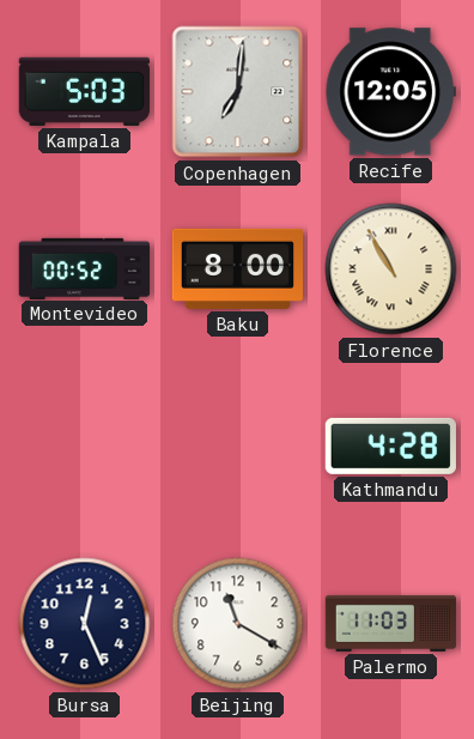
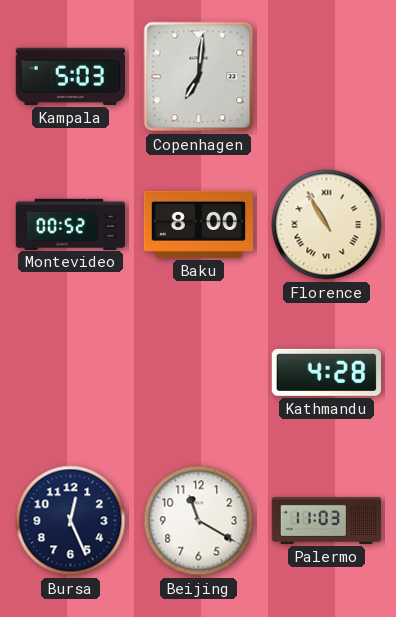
Recife: 12:05 -> none (390, 92)
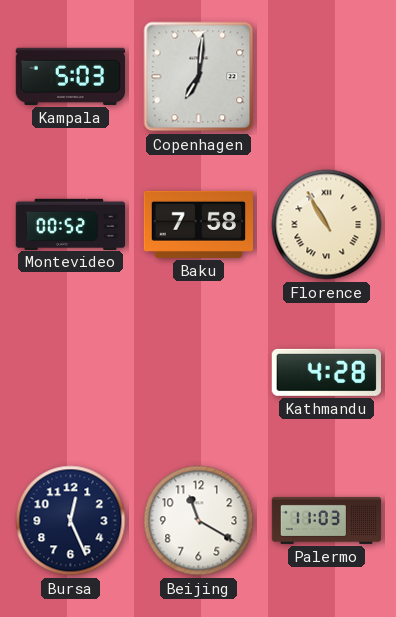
Baku: 8:00 -> 7:58 (198, 224)
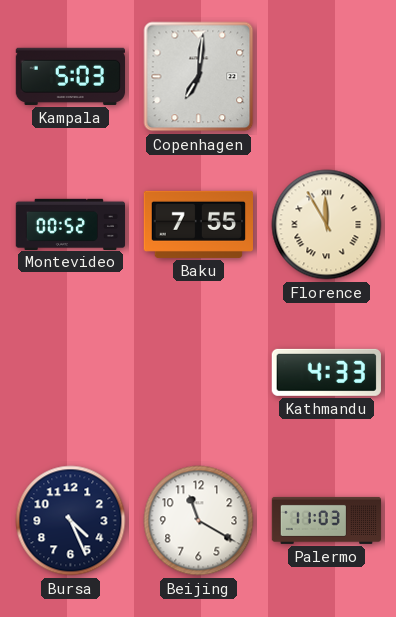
Baku: 7:58 -> 7:55 (198, 224)
Florence: 10:55 -> 11:55 (327, 225)
Kathmandu: 4:28 -> 4:33 (326, 372)
Bursa: 12:26 -> 4:26 (71, 521)
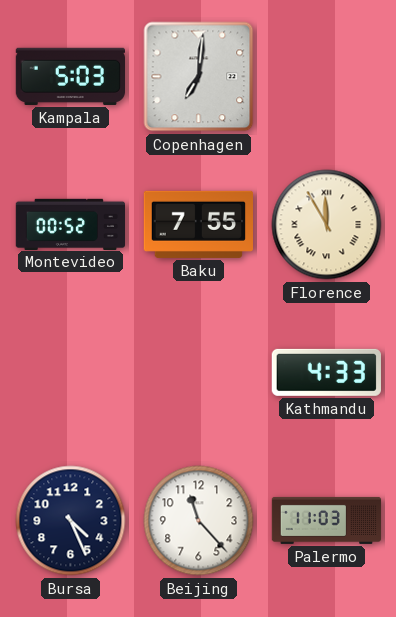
Beijing: 11:20 -> 11:23 (199, 521)
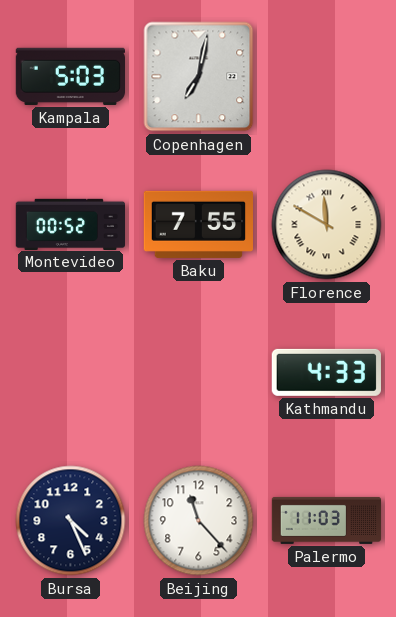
Copenhagen: 7:01 -> 7:02 (199, 77)
Florence: 11:55 -> 11:50 (327, 225)
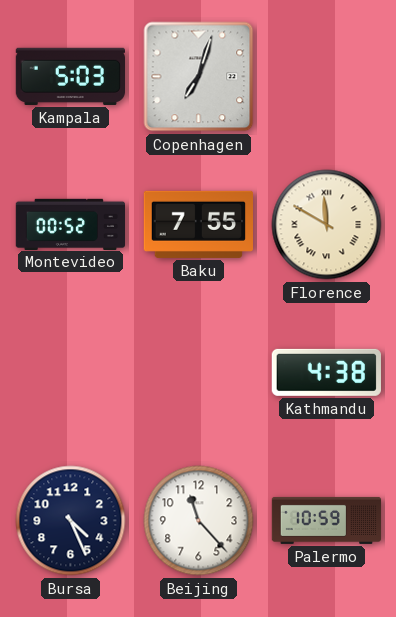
Copenhagen: 7:02 -> 7:03 (199, 77)
Kathmandu: 4:33 -> 4:38 (326, 372)
Palermo: 11:03 -> 10:59 (327, 520)
